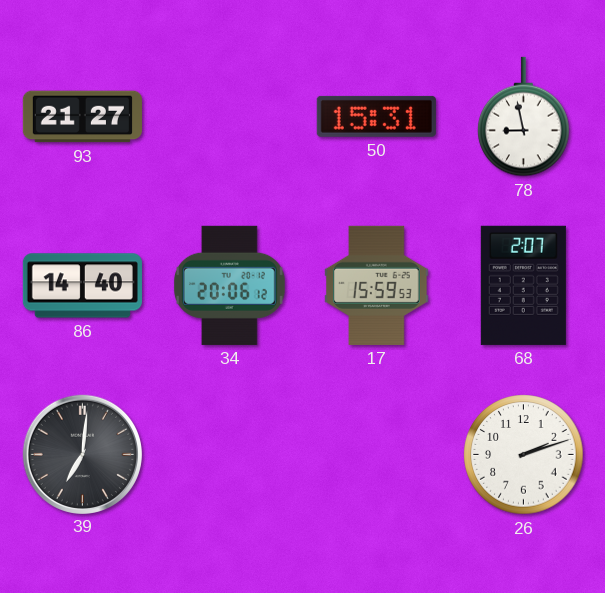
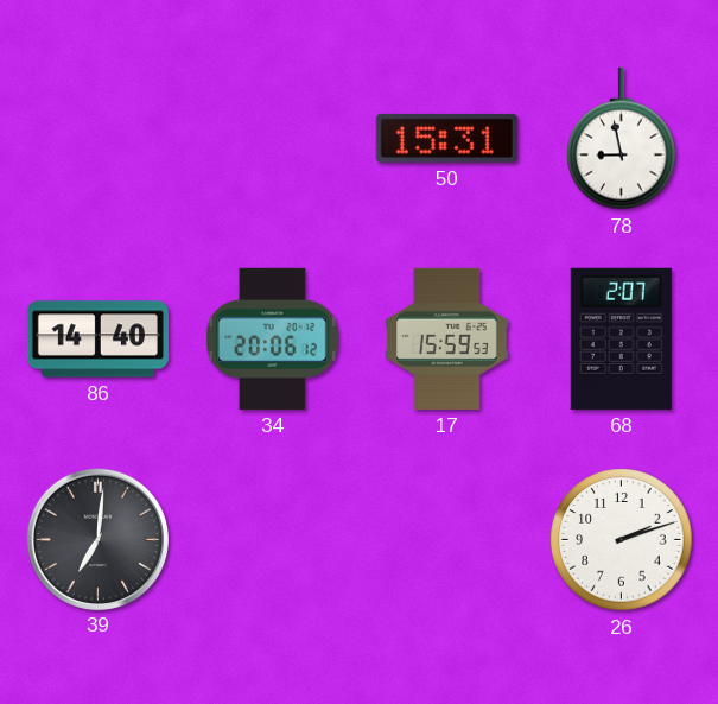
93: 21:27 -> none (82, 117)
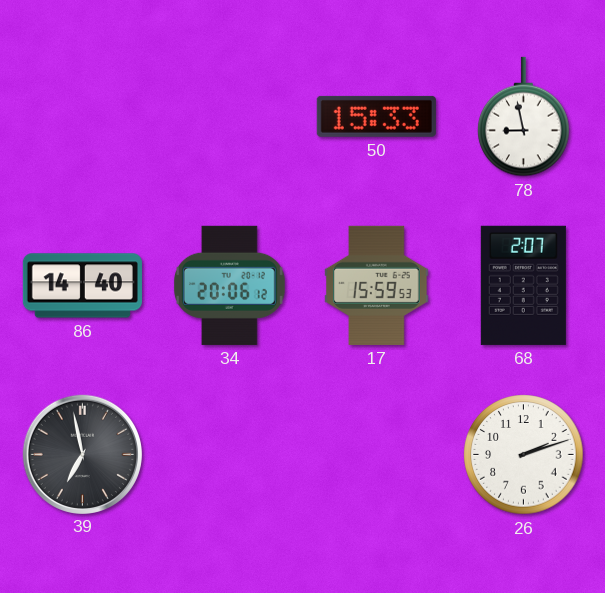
50: 15:31 -> 15:33 (376, 116)
39: 7:01 -> 6:58 (82, 454)
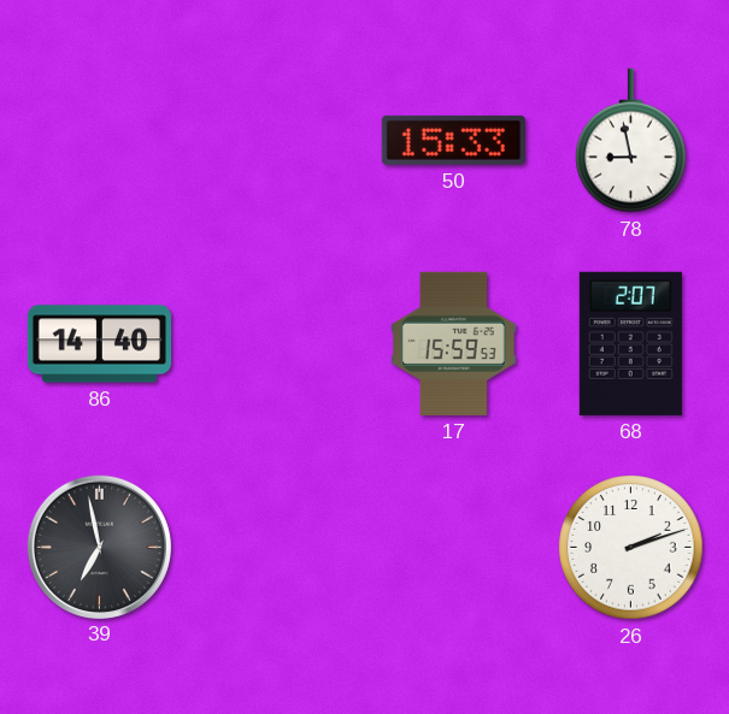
34: 20:06 -> none (229, 285)
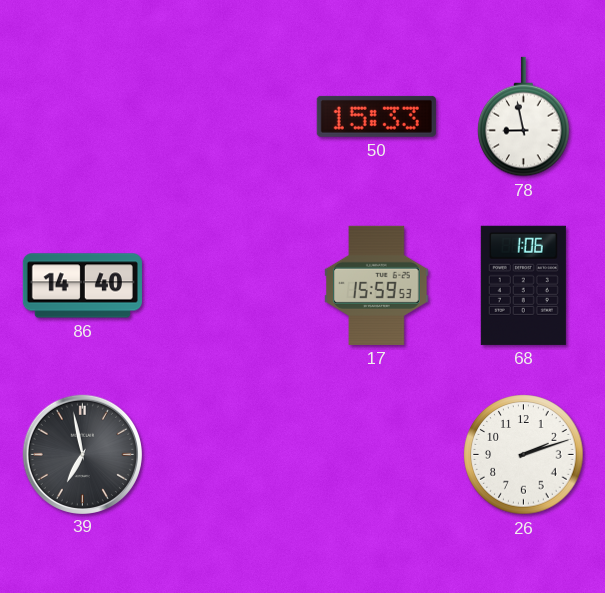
68: 2:07 -> 1:06 (523, 285)
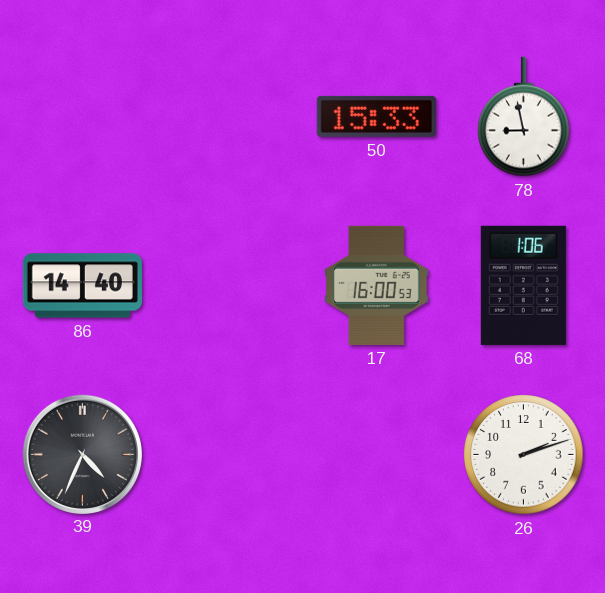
17: 15:59 -> 16:00 (377, 285)
39: 6:58 -> 4:34 (82, 454)
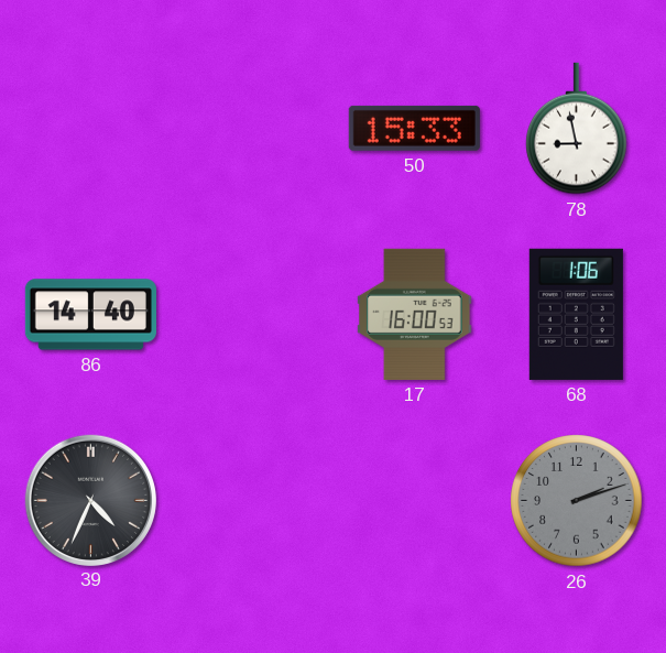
26 dial: white -> grey (577, 501)
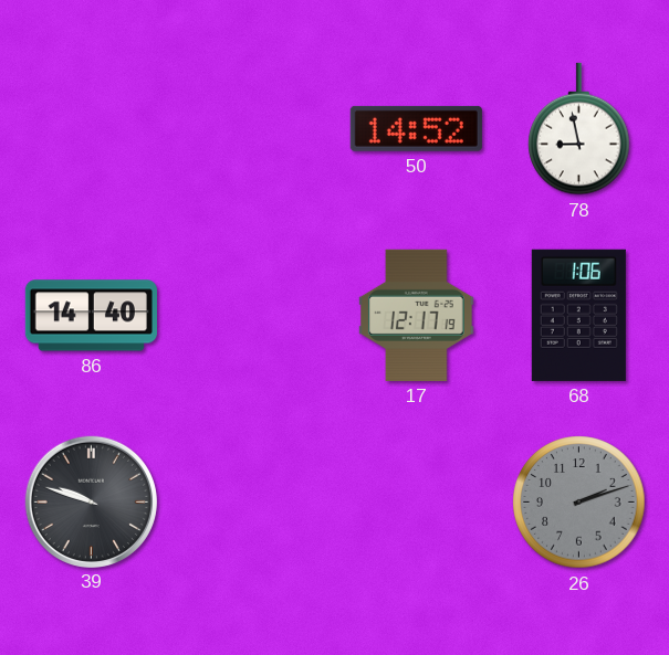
50: 15:33 -> 14:52 (416, 128)
17: 16:00 -> 12:17 (417, 315)
39: 4:34 -> 9:48 (91, 501)
